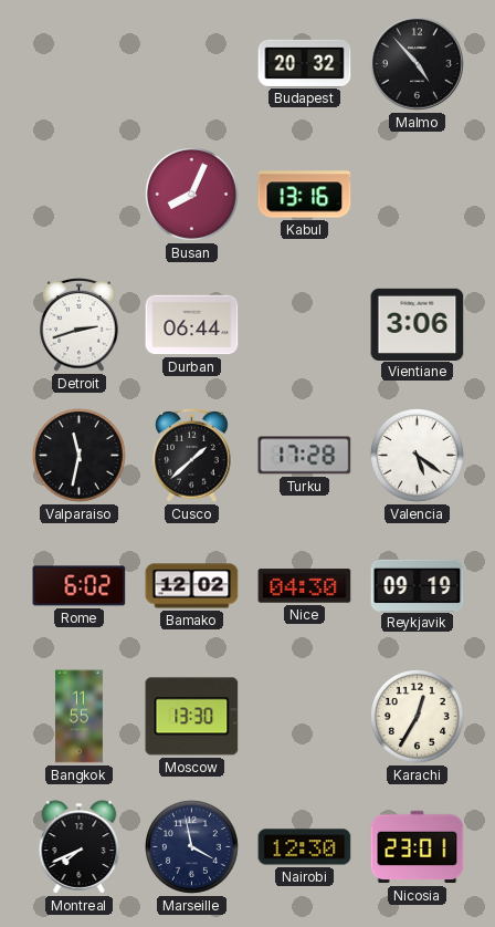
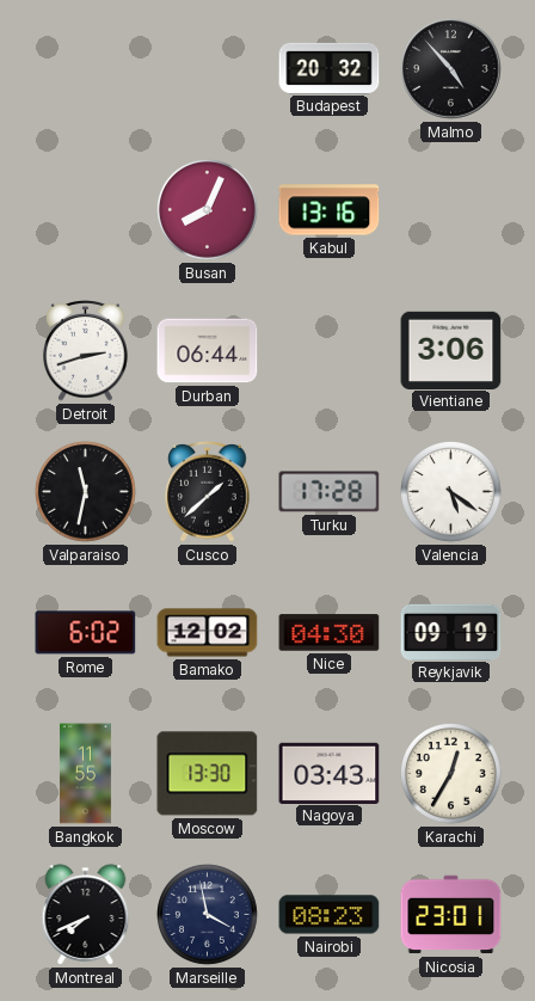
Nagoya: none -> 03:43 (330, 773)
Nairobi: 12:30 -> 08:23 (330, 915)
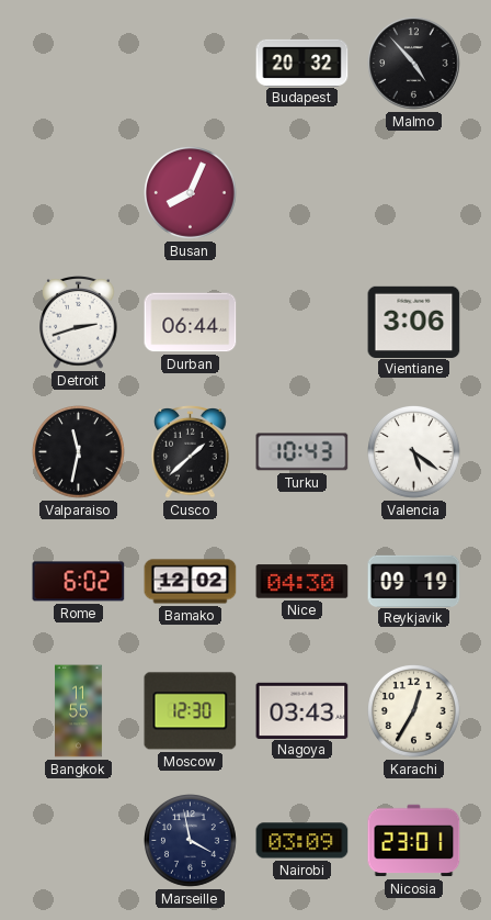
Kabul: 13:16 -> none (330, 210)
Turku: 17:28 -> 10:43 (302, 452)
Moscow: 13:30 -> 12:30 (191, 711)
Montreal: 7:41 -> none (86, 915)
Nairobi: 08:23 -> 03:09 (302, 841)
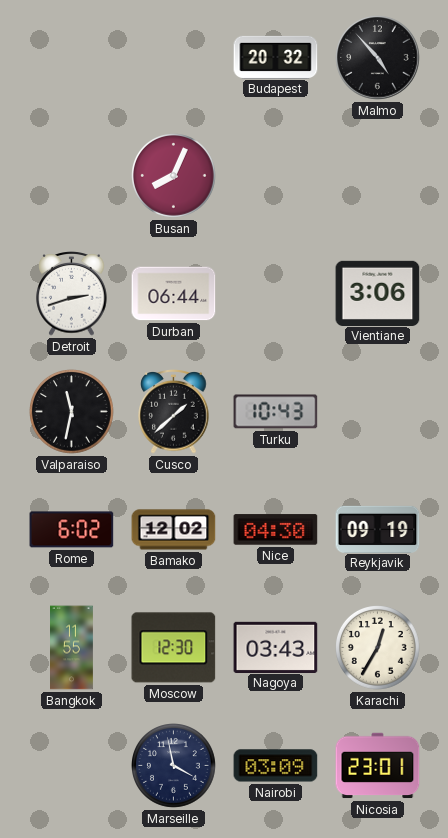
Valencia: 5:21 -> none (414, 452)
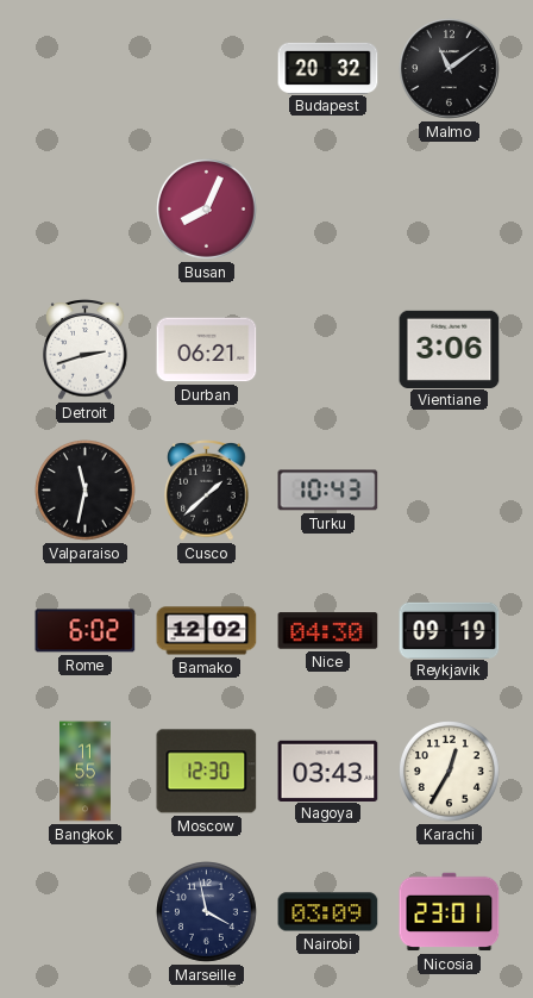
Malmo: 4:53 -> 11:09 (450, 69)
Durban: 06:44 -> 06:21 (207, 350)
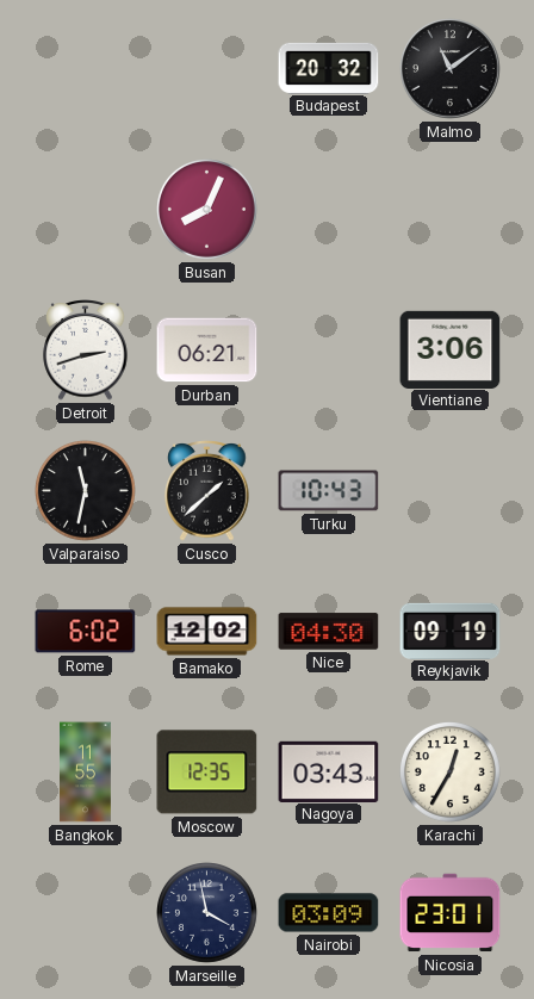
Moscow: 12:30 -> 12:35 (207, 772)
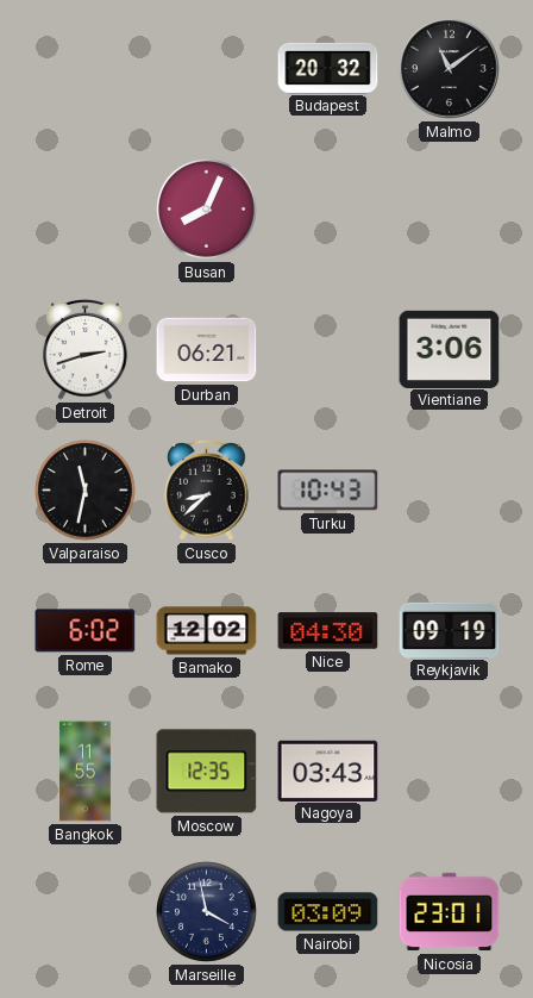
Cusco: 1:38 -> 8:38 (207, 491)
Karachi: 12:35 -> none (451, 772)
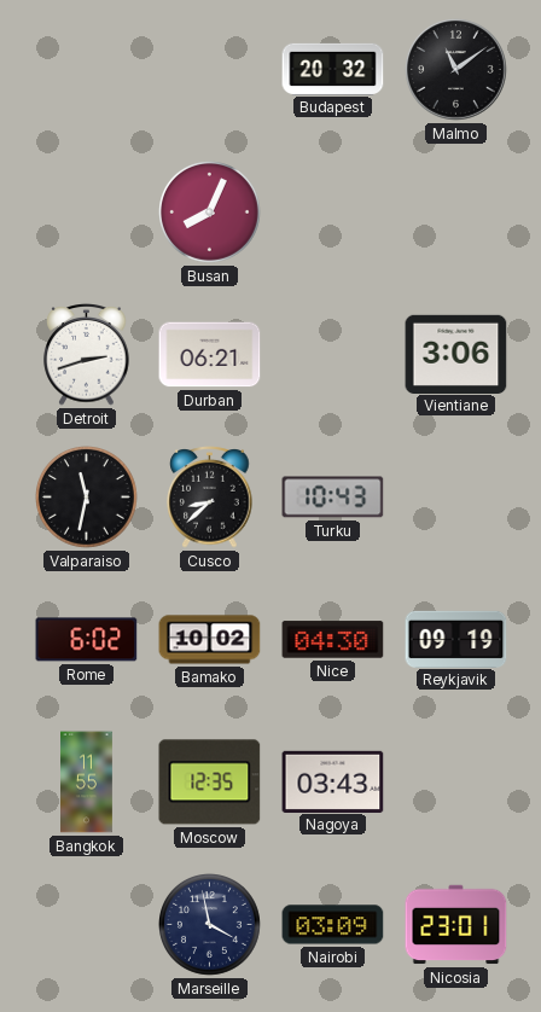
Bamako: 12:02 -> 10:02 (210, 640)
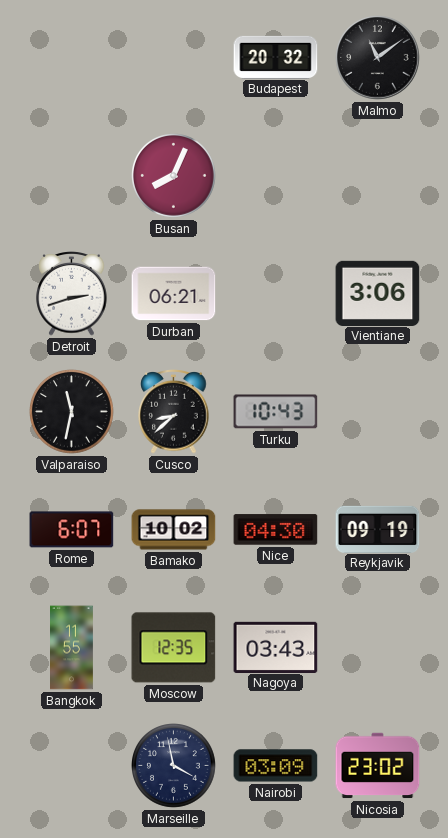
Rome: 6:02 -> 6:07 (72, 530)
Nicosia: 23:01 -> 23:02 (378, 766)
